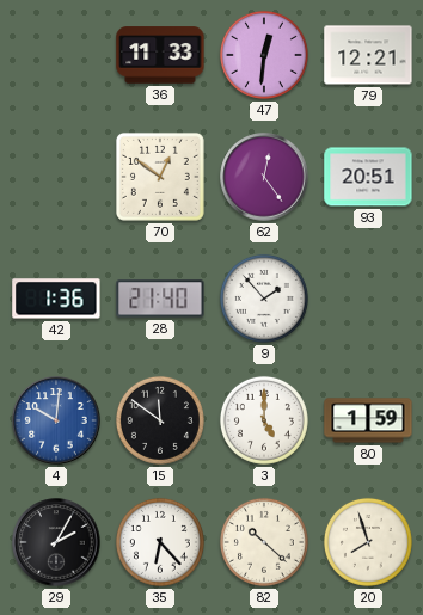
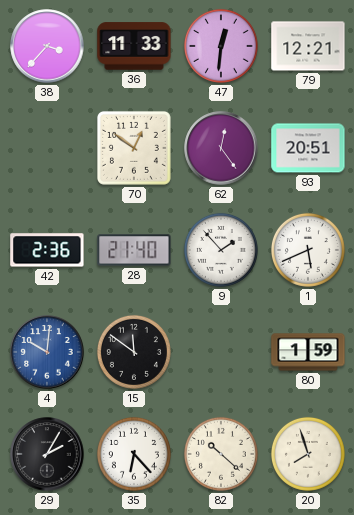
38: none -> 3:37 (47, 46)
42: 1:36 -> 2:36 (47, 250)
1: none -> 5:41 (308, 250)
3: 5:00 -> none (264, 420)
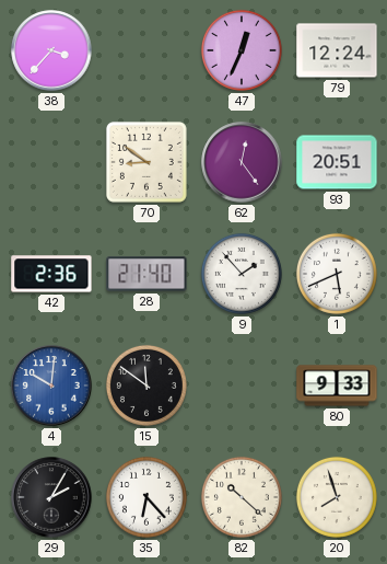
36: 11:33 -> none (134, 46)
47: 12:31 -> 12:34 (242, 50)
79: 12:21 -> 12:24 (337, 50)
70: 12:51 -> 8:51 (146, 162)
80: 1:59 -> 9:33 (337, 385)
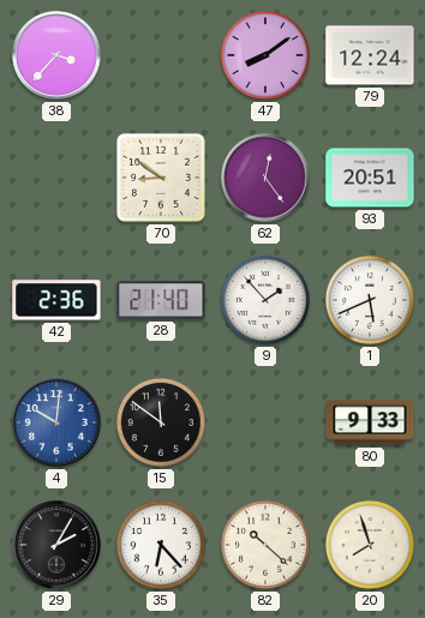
47: 12:34 -> 8:09 (265, 55)
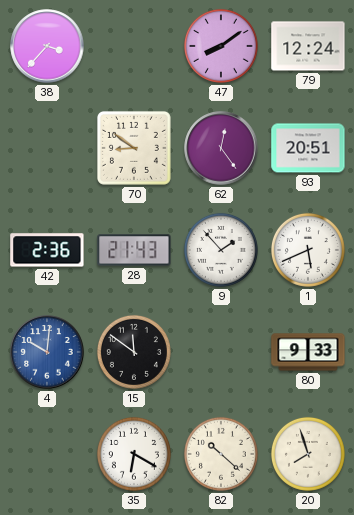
28: 21:40 -> 21:43 (134, 250)
29: 2:05 -> none (56, 545)
35: 6:23 -> 6:20 (134, 454)
